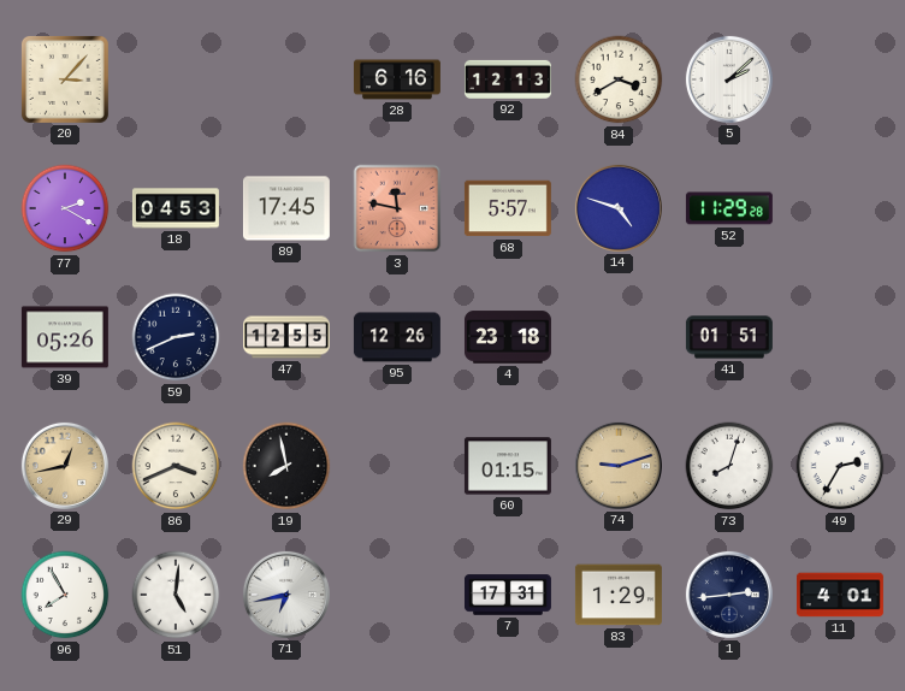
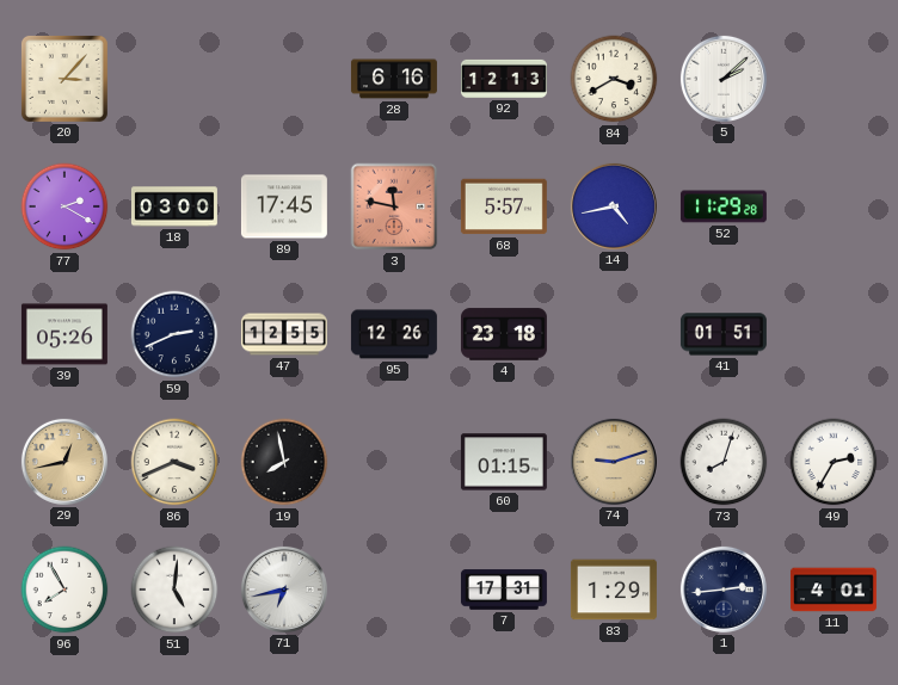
18: 04:53 -> 03:00 (174, 206)
14: 4:48 -> 4:43 (614, 206)
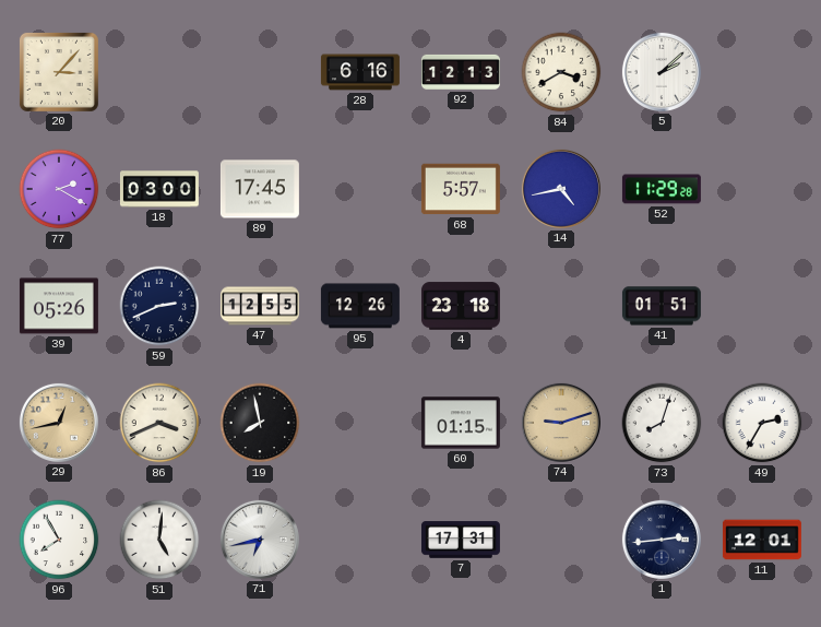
3: 11:47 -> none (394, 206)
83: 1:29 -> none (614, 590)
11: 4:01 -> 12:01 (762, 540)
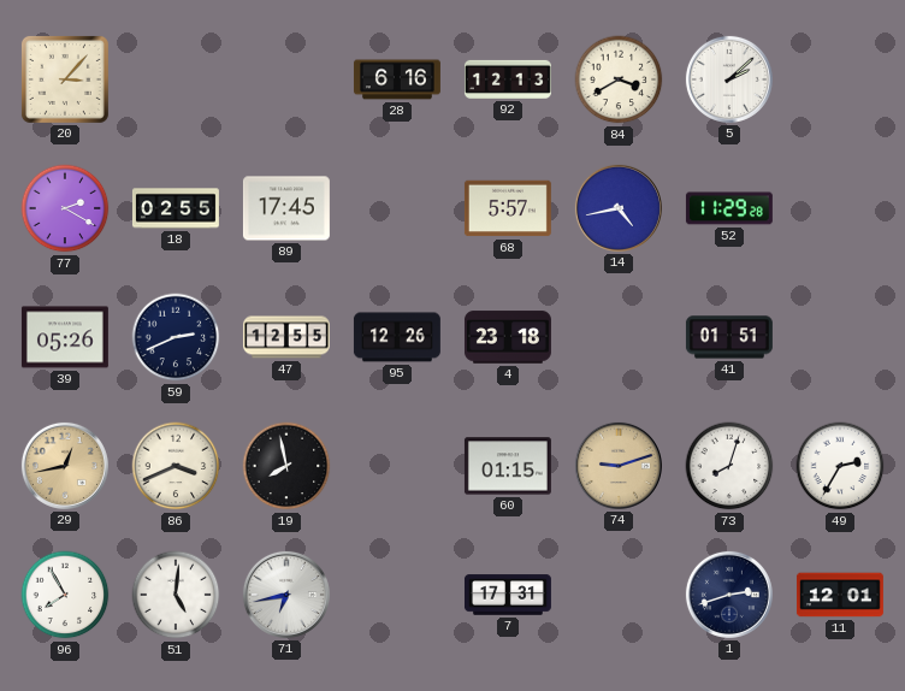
18: 03:00 -> 02:55 (176, 208)
1: 2:44 -> 2:42 (729, 595)
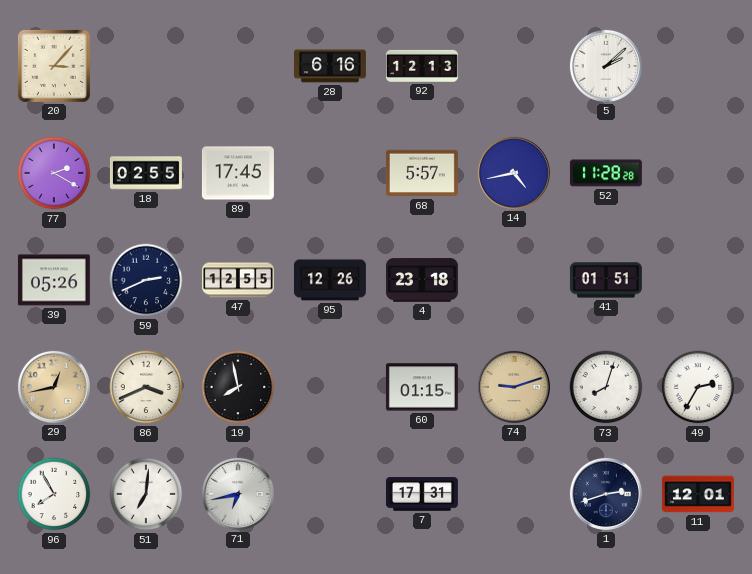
84: 3:40 -> none (619, 79)
52: 11:29 -> 11:28 (606, 173)
51: 5:01 -> 7:01 (146, 494)
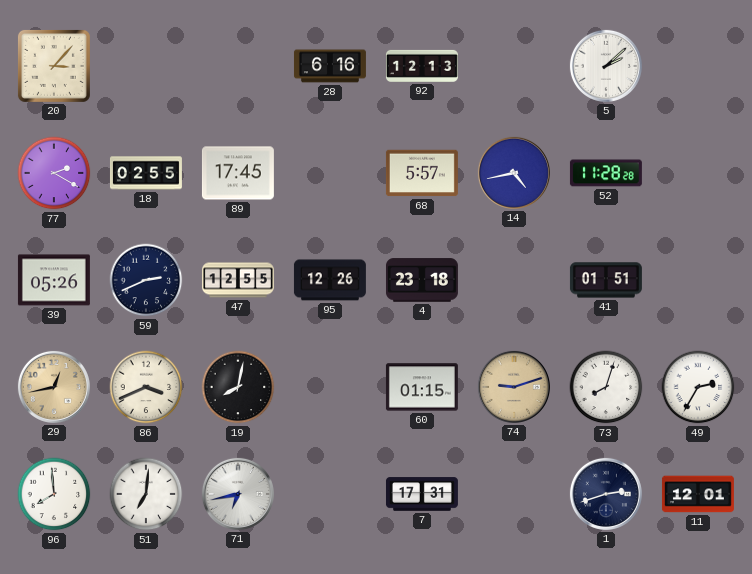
19: 7:58 -> 8:02 (238, 387)
96: 7:55 -> 7:59 (54, 494)
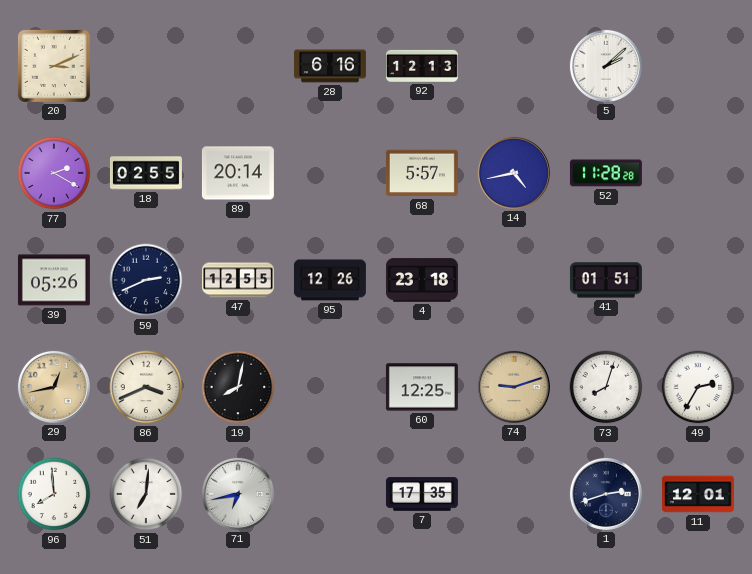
20: 3:07 -> 3:11 (54, 66)
89: 17:45 -> 20:14 (238, 173)
60: 01:15 -> 12:25 (422, 387)
7: 17:31 -> 17:35 (422, 494)
